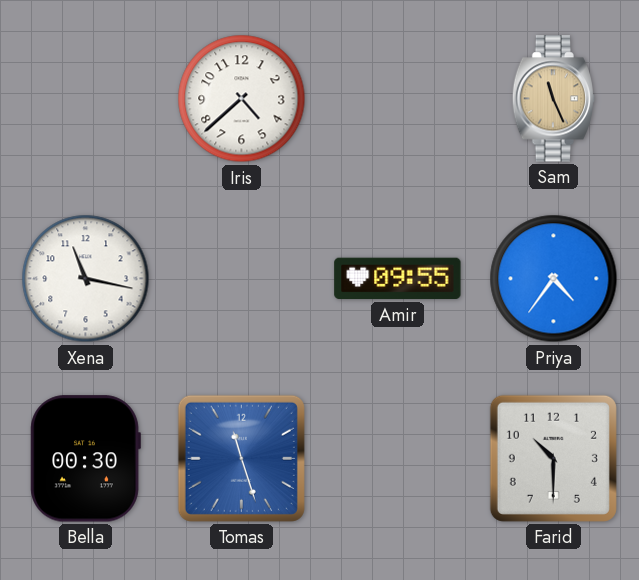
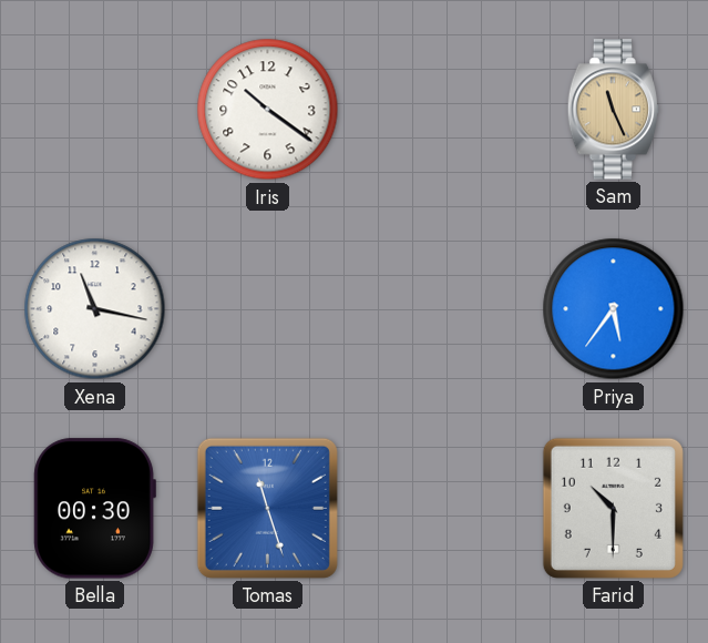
Iris: 4:38 -> 10:21 (268, 110)
Amir: 09:55 -> none (398, 279)
Priya: 4:36 -> 5:36 (614, 309)
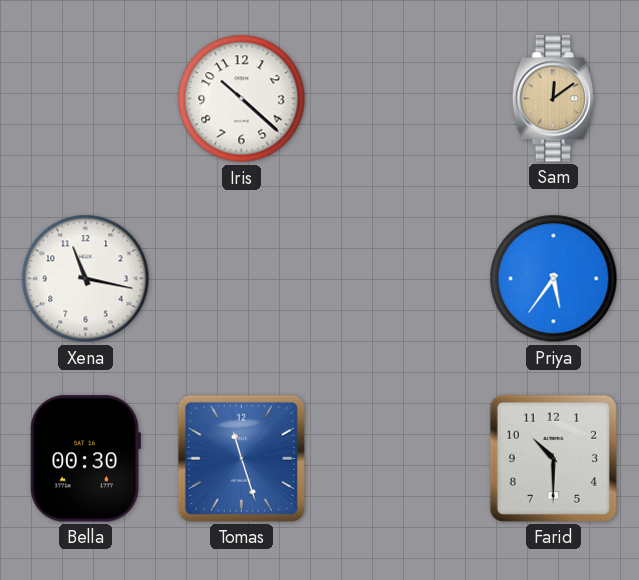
Iris: 10:21 -> 10:22 (242, 99)
Sam: 11:26 -> 12:09 (554, 99)
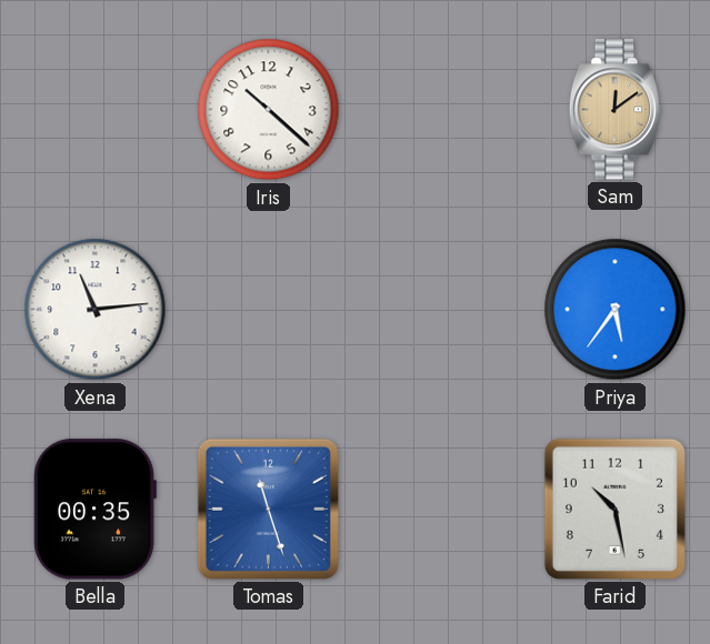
Xena: 11:17 -> 11:14 (96, 310)
Bella: 00:30 -> 00:35 (94, 510)
Farid: 10:30 -> 10:28 (614, 509)
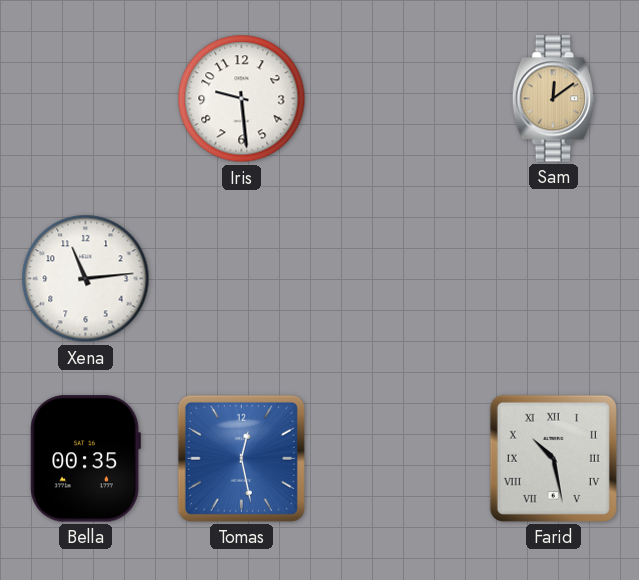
Iris: 10:22 -> 9:29 (242, 99)
Priya: 5:36 -> none (616, 310)
Tomas: 11:27 -> 12:28 (241, 458)
Farid numerals: Arabic -> Roman (553, 458)
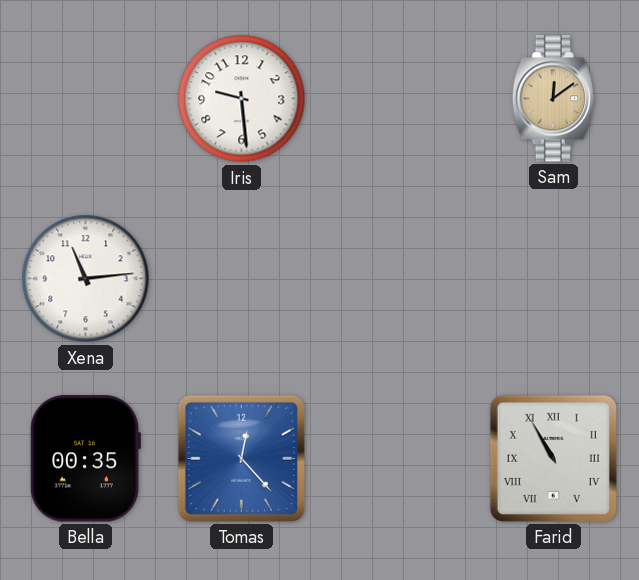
Tomas: 12:28 -> 12:23 (241, 458)
Farid: 10:28 -> 10:55 (553, 458)
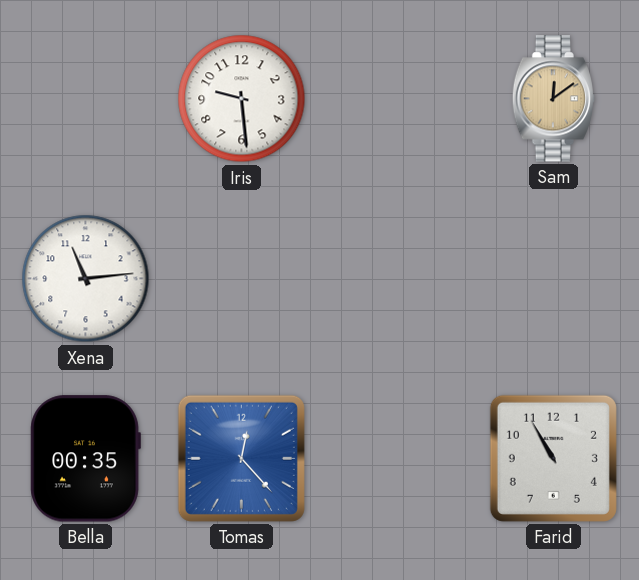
Farid numerals: Roman -> Arabic (553, 458)
